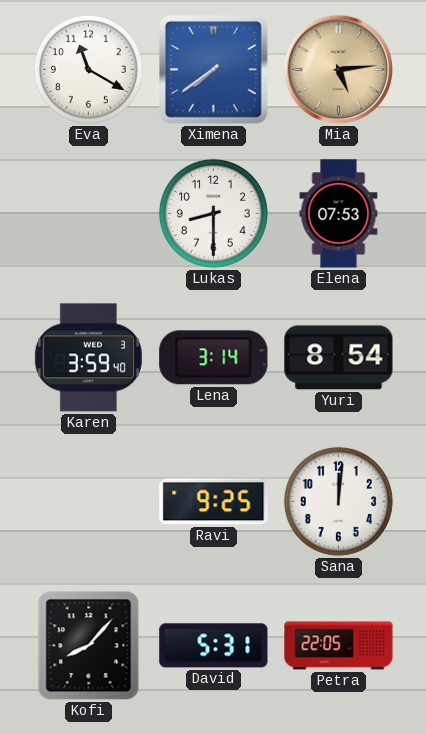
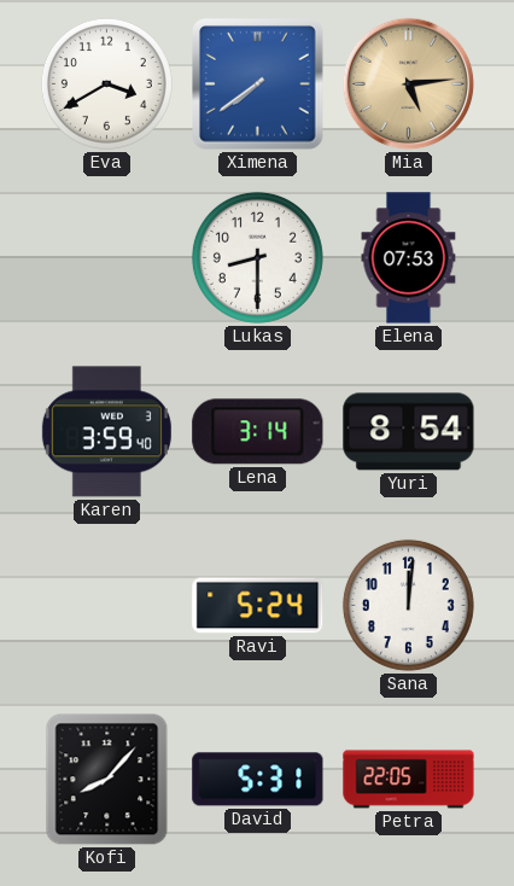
Eva: 11:20 -> 3:40 (106, 83)
Ravi: 9:25 -> 5:24 (258, 606)
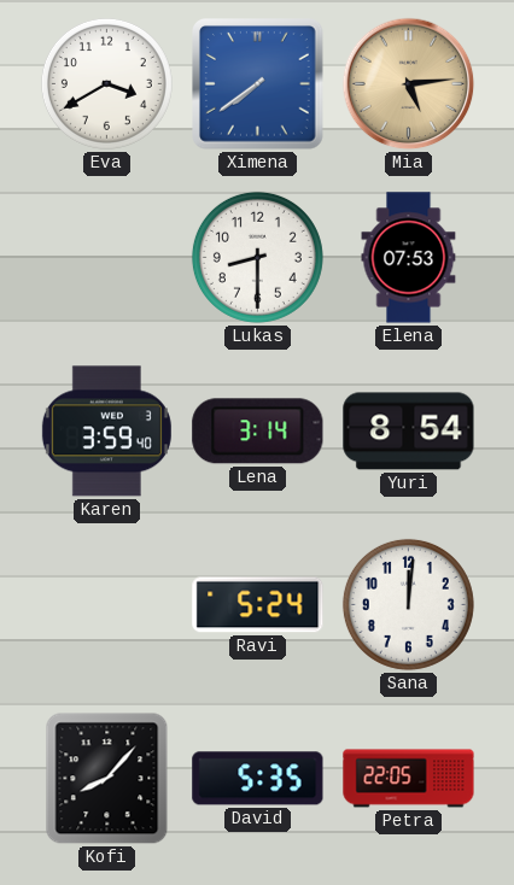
David: 5:31 -> 5:35 (258, 779)
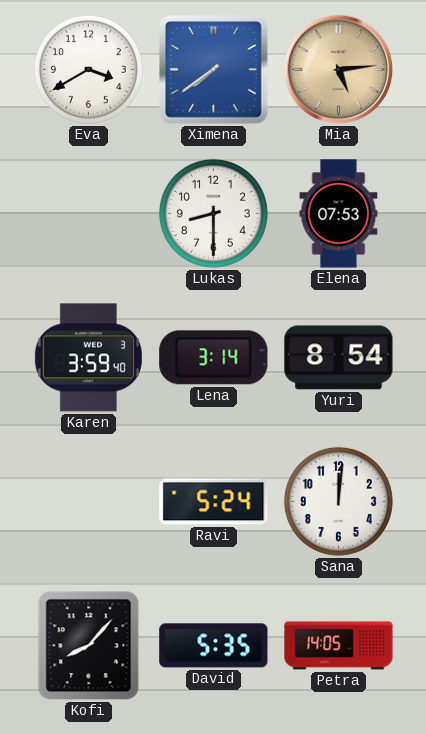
Petra: 22:05 -> 14:05 (339, 646)
